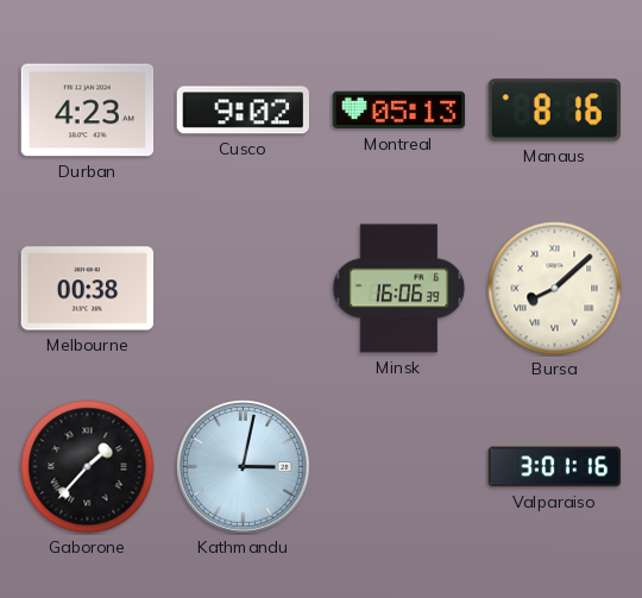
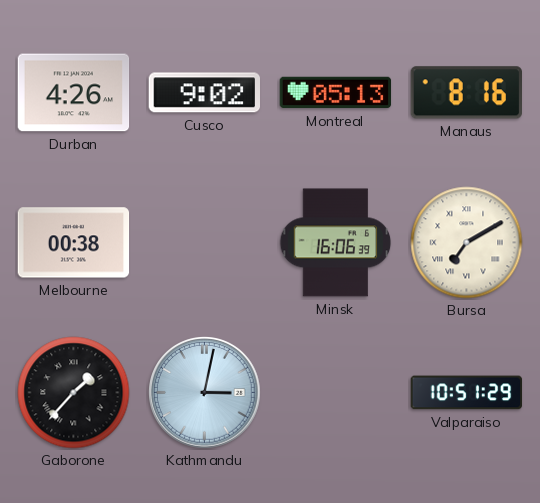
Durban: 4:23 -> 4:26 (74, 93)
Bursa: 8:08 -> 7:10 (467, 243)
Valparaiso: 3:01 -> 10:51 (467, 393)
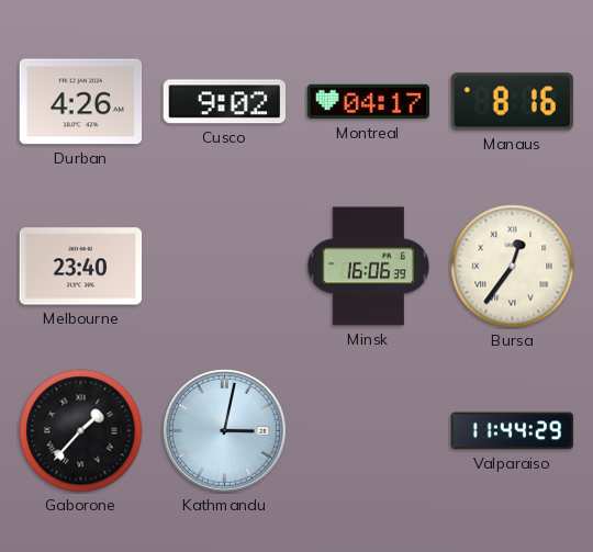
Montreal: 05:13 -> 04:17 (369, 102)
Melbourne: 00:38 -> 23:40 (81, 267)
Bursa: 7:10 -> 12:36 (513, 267)
Valparaiso: 10:51 -> 11:44 (513, 431)
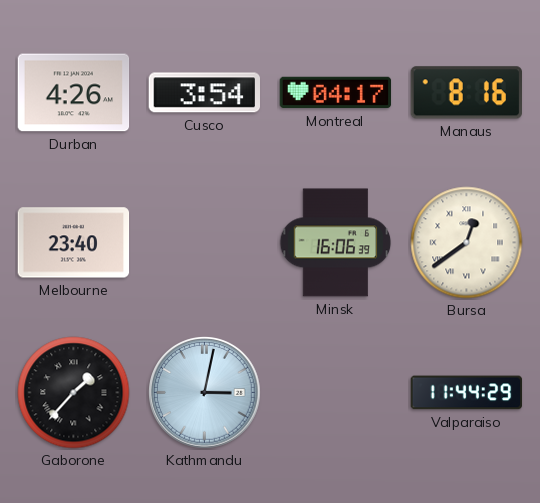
Cusco: 9:02 -> 3:54 (204, 93)
Bursa: 12:36 -> 12:39 (467, 243)
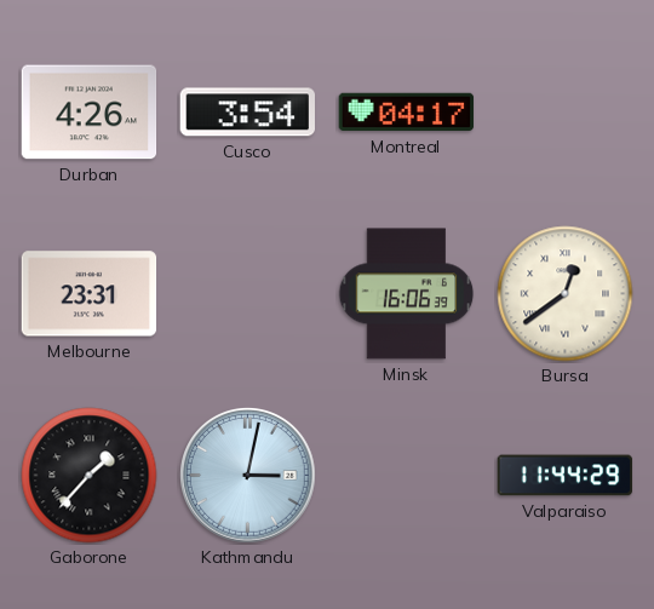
Manaus: 8:16 -> none (466, 93)
Melbourne: 23:40 -> 23:31 (90, 294)
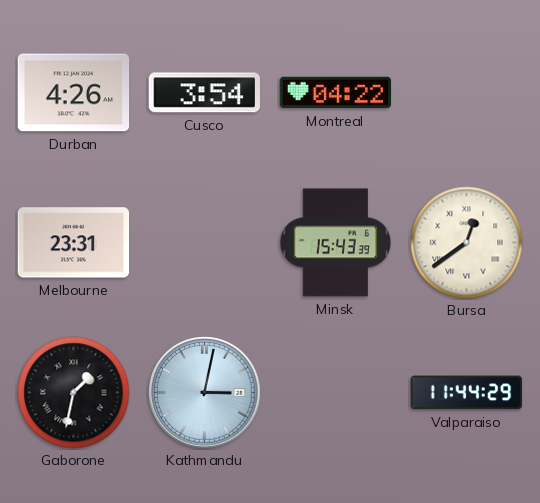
Montreal: 04:17 -> 04:22 (336, 93)
Minsk: 16:06 -> 15:43 (336, 243)
Gaborone: 1:37 -> 1:32 (74, 393)
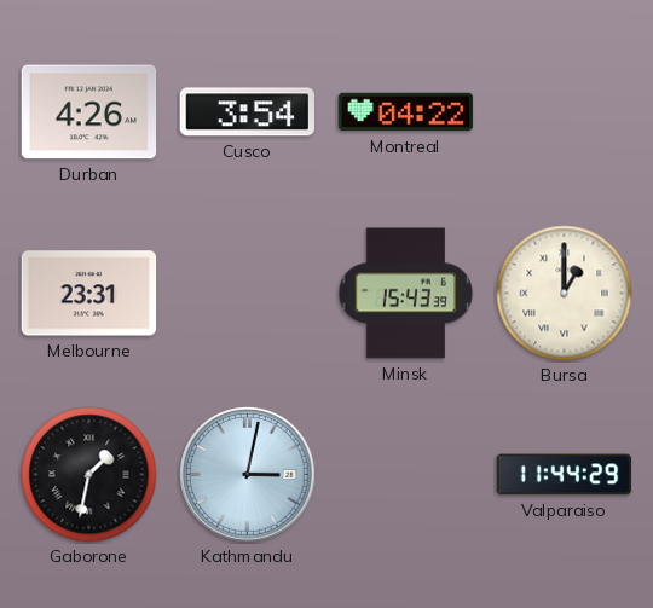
Bursa: 12:39 -> 1:00 (565, 294)
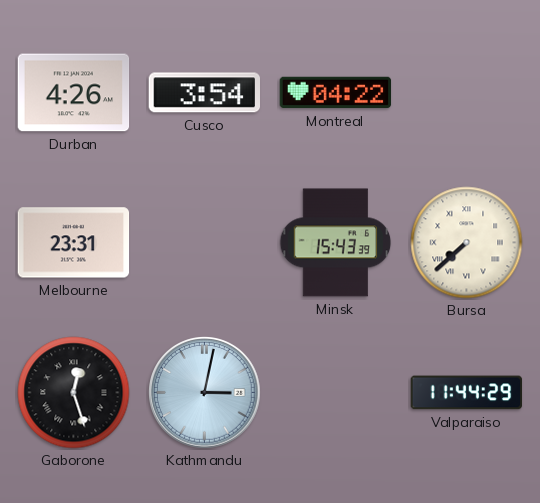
Bursa: 1:00 -> 7:38 (467, 243)
Gaborone: 1:32 -> 12:27 (74, 393)
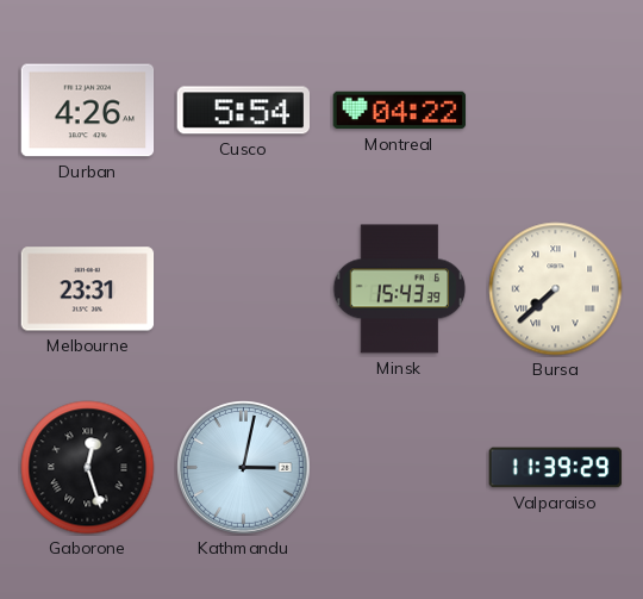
Cusco: 3:54 -> 5:54 (243, 111)
Valparaiso: 11:44 -> 11:39 (556, 468)
